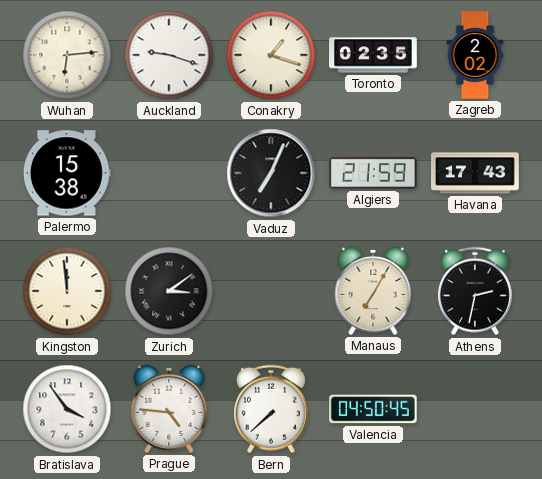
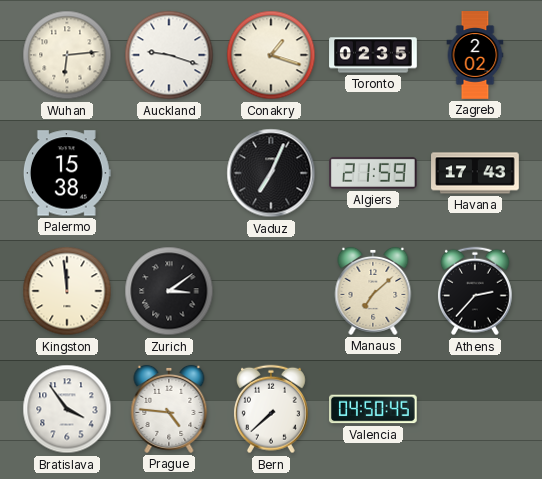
Manaus: 7:05 -> 7:08 (373, 291)
Athens: 2:32 -> 2:37 (475, 291)
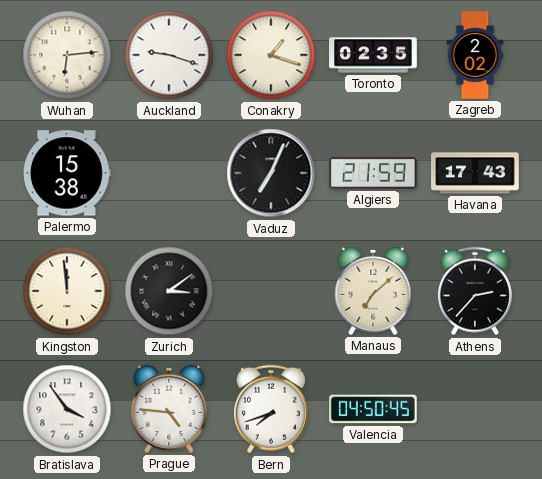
Bern: 7:38 -> 7:42 (271, 409)
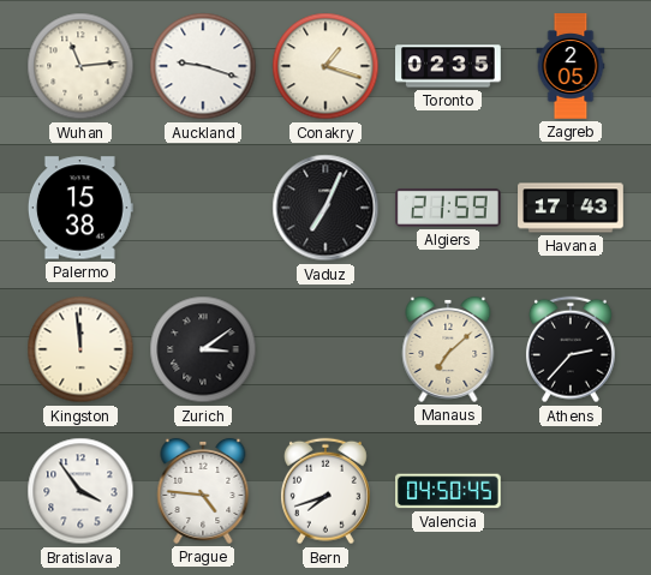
Wuhan: 6:14 -> 11:14 (80, 66)
Zagreb: 2:02 -> 2:05 (571, 66)
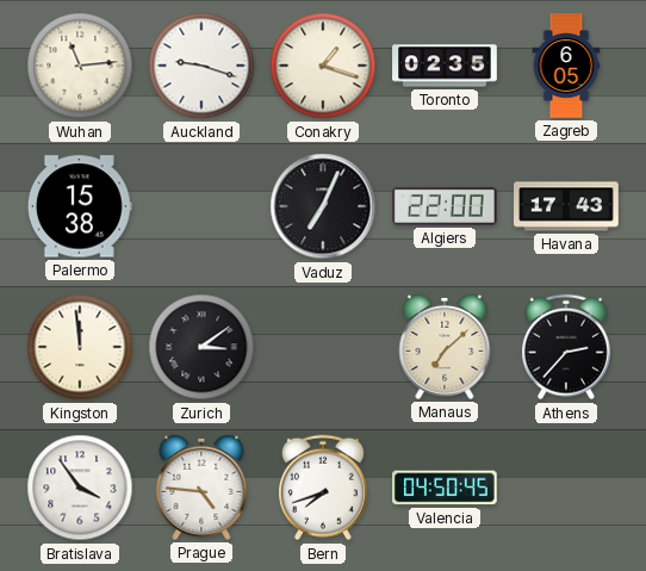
Zagreb: 2:05 -> 6:05 (566, 66)
Algiers: 21:59 -> 22:00 (446, 206)
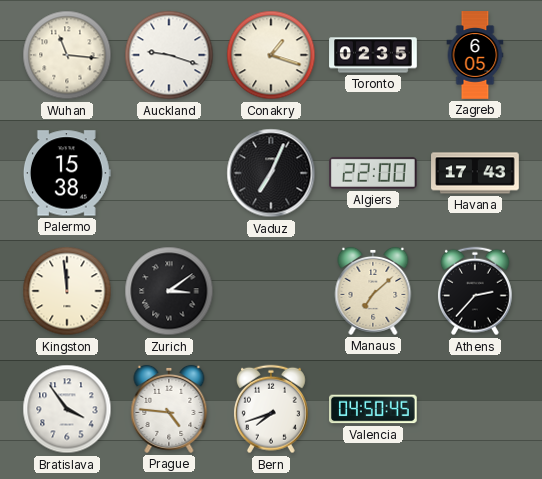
Wuhan: 11:14 -> 11:16 (67, 55)
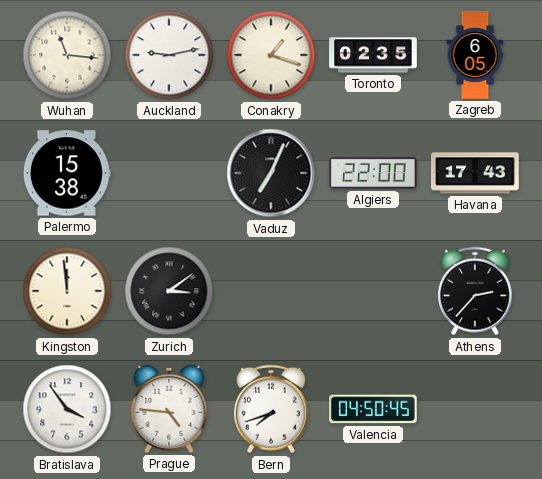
Auckland: 9:18 -> 9:13 (169, 55)
Manaus: 7:08 -> none (373, 291)
